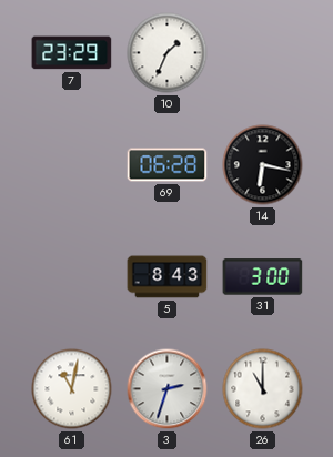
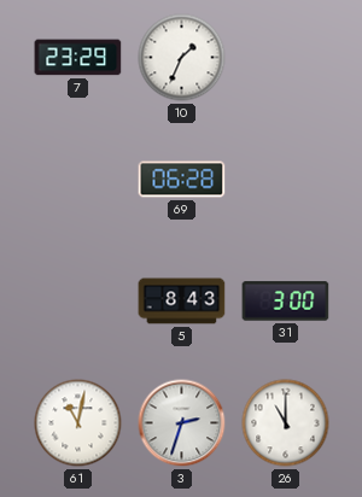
14: 6:17 -> none (263, 165)
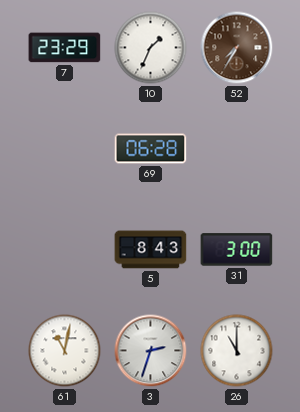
52: none -> 7:35 (237, 48)
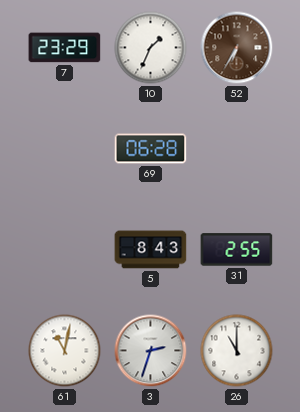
52: 7:35 -> 6:35 (237, 48)
31: 3:00 -> 2:55 (237, 250)
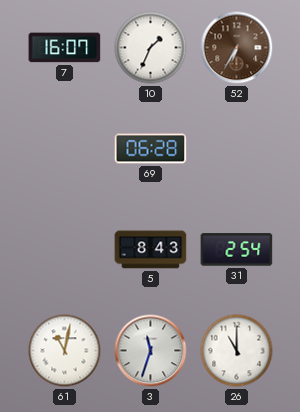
7: 23:29 -> 16:07 (65, 48)
31: 2:55 -> 2:54 (237, 250)
3: 2:33 -> 11:33 (151, 351)
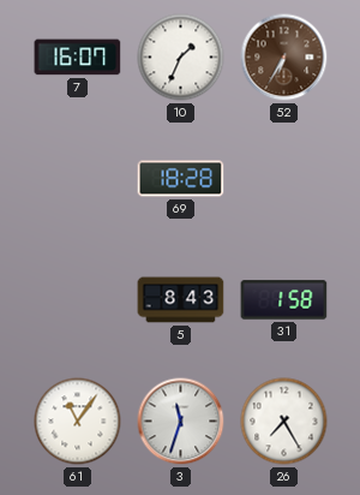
69: 06:28 -> 18:28 (181, 179)
31: 2:54 -> 1:58 (284, 300)
61: 11:02 -> 11:06 (78, 422)
26: 11:00 -> 7:25 (284, 422)
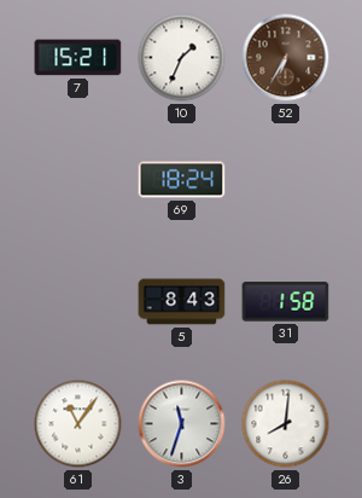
7: 16:07 -> 15:21 (78, 58)
69: 18:28 -> 18:24 (182, 180)
26: 7:25 -> 8:01 (286, 424)
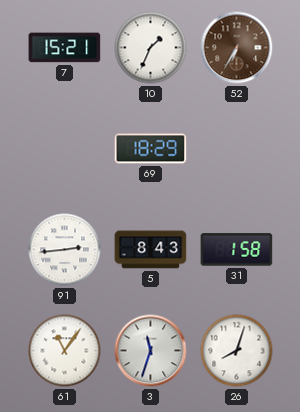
69: 18:24 -> 18:29 (151, 149)
91: none -> 2:44 (65, 250)
26: 8:01 -> 8:03 (237, 351)
